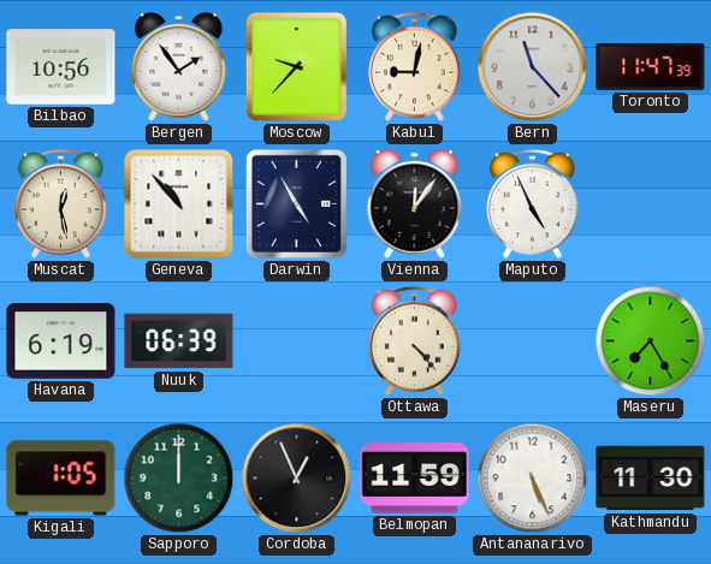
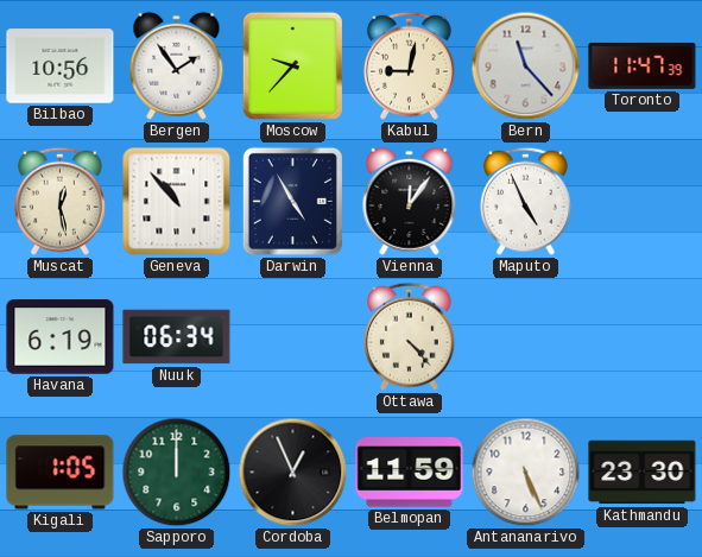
Nuuk: 06:39 -> 06:34 (177, 337)
Maseru: 7:25 -> none (651, 342)
Kathmandu: 11:30 -> 23:30 (643, 473)
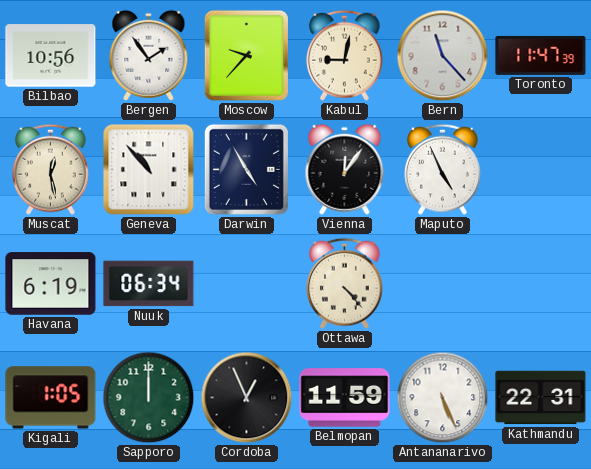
Kathmandu: 23:30 -> 22:31 (541, 398)
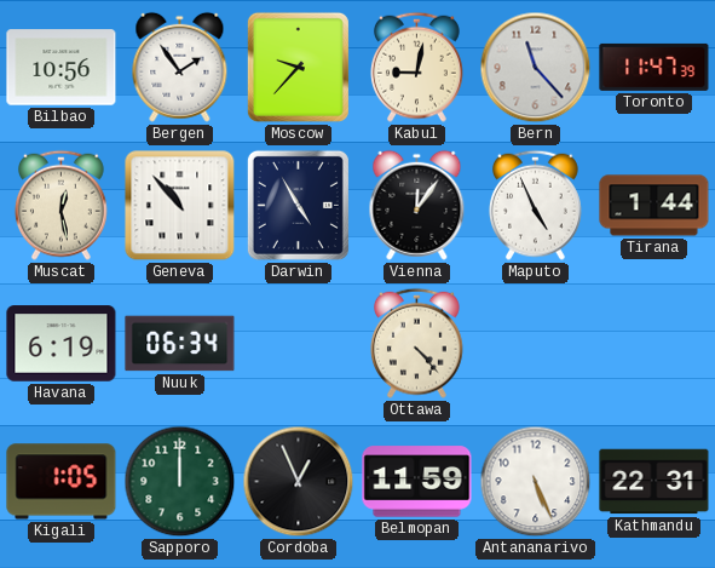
Tirana: none -> 1:44 (655, 206)
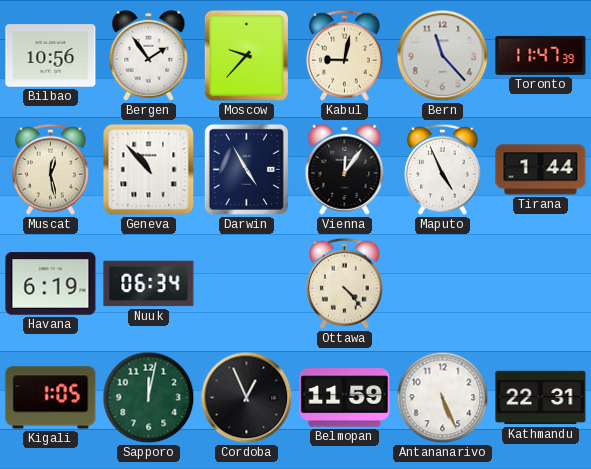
Sapporo: 12:00 -> 12:02 (149, 398)
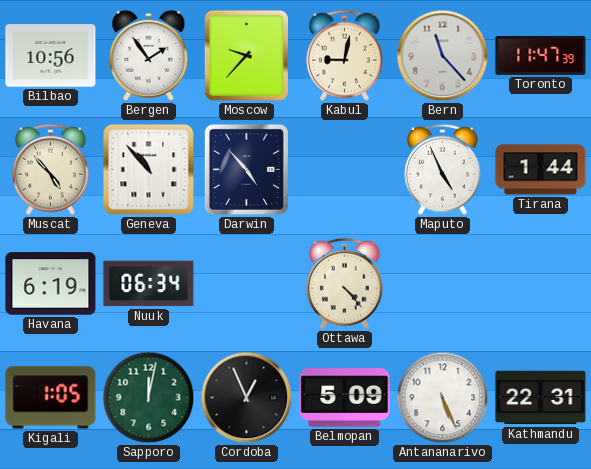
Muscat: 12:28 -> 4:53 (50, 169)
Darwin: 4:55 -> 4:53 (246, 169)
Vienna: 12:06 -> none (345, 169)
Belmopan: 11:59 -> 5:09 (345, 398)
